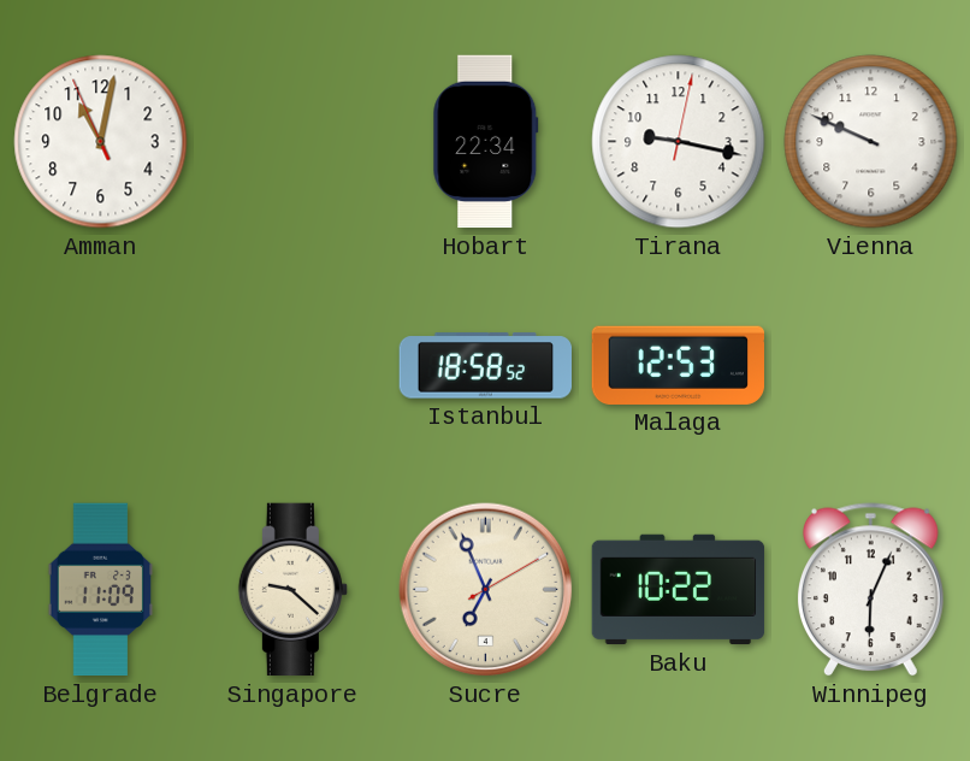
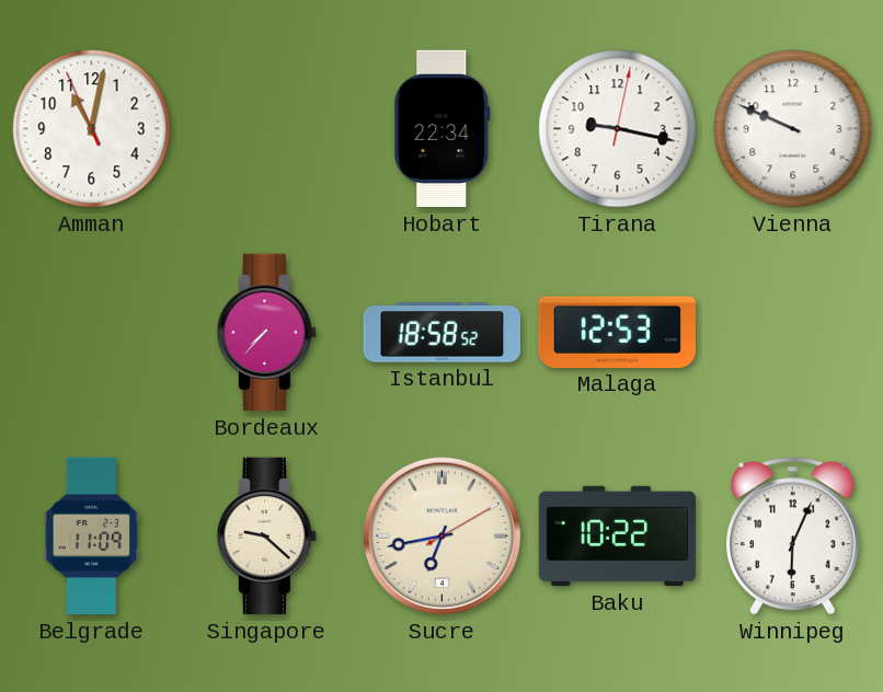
Bordeaux: none -> 7:37 (266, 333)
Sucre: 6:56 -> 6:43 (443, 537)
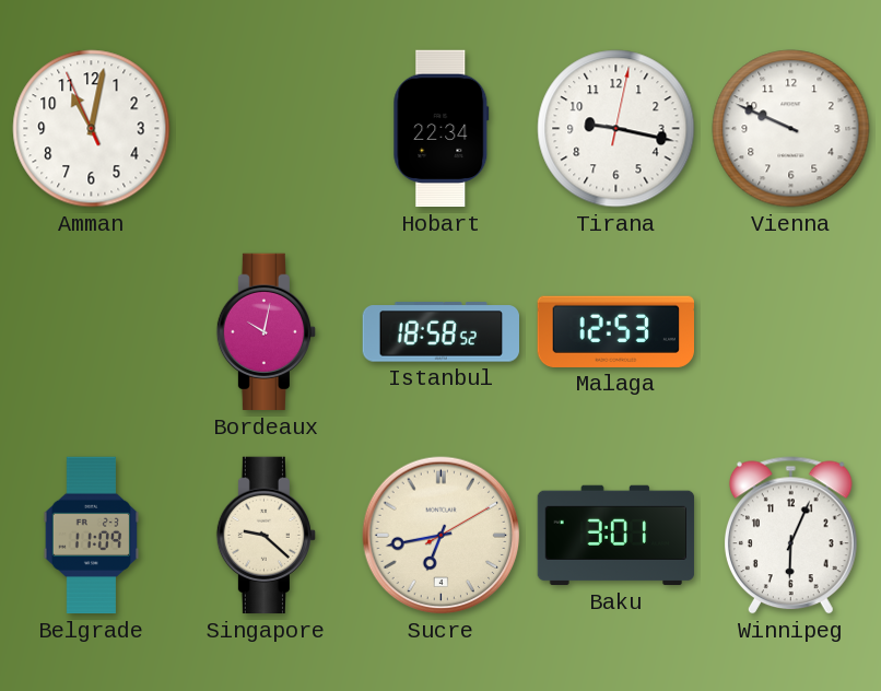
Bordeaux: 7:37 -> 10:02 (266, 332)
Baku: 10:22 -> 3:01 (616, 536)
